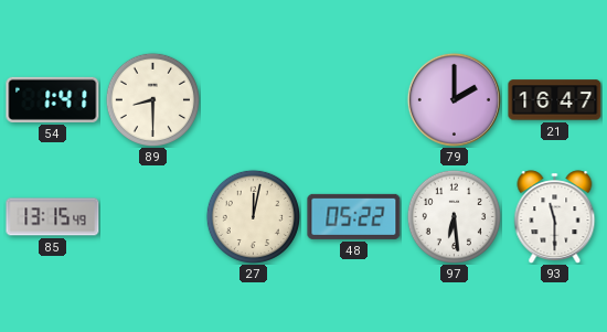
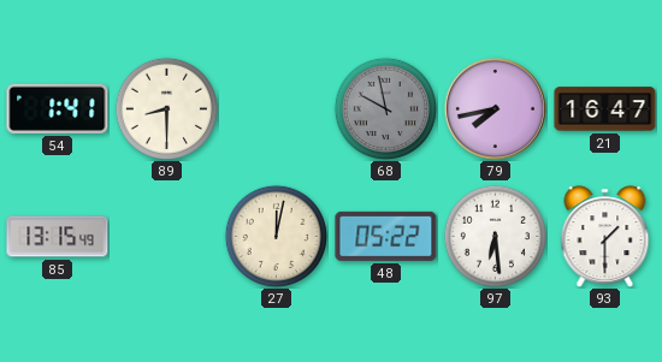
68: none -> 9:58 (385, 108)
79: 2:00 -> 7:43 (495, 108)
93: 11:30 -> 1:30 (605, 237)
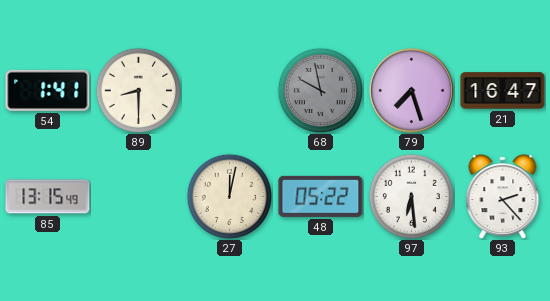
79: 7:43 -> 7:27 (411, 90)
93: 1:30 -> 2:23 (503, 197)
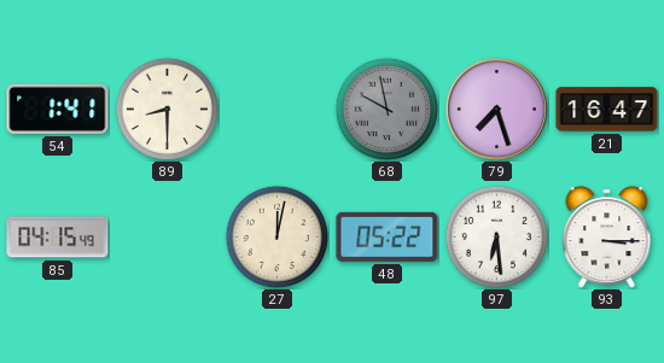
85: 13:15 -> 04:15 (58, 238)
93: 2:23 -> 3:15 (607, 238)
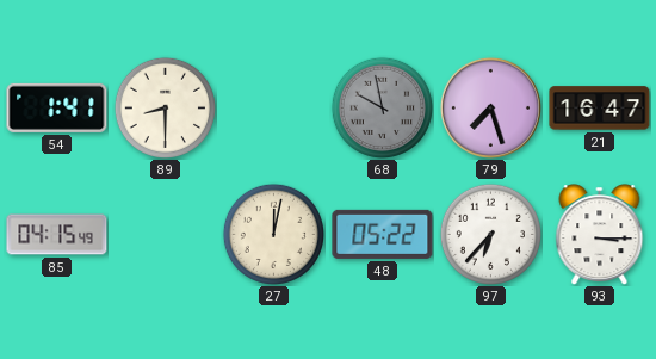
97: 6:29 -> 6:37 (490, 234)
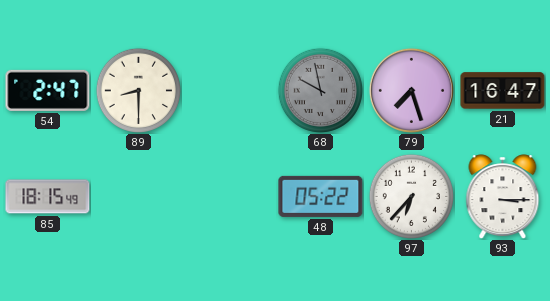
54: 1:41 -> 2:47 (48, 90)
85: 04:15 -> 18:15 (48, 197)
27: 12:02 -> none (273, 234)
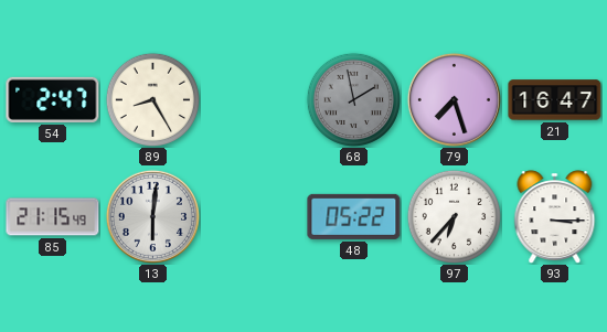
89: 8:30 -> 8:25 (152, 99)
68: 9:58 -> 1:58 (353, 99)
85: 18:15 -> 21:15 (53, 217)
13: none -> 6:01 (152, 216)
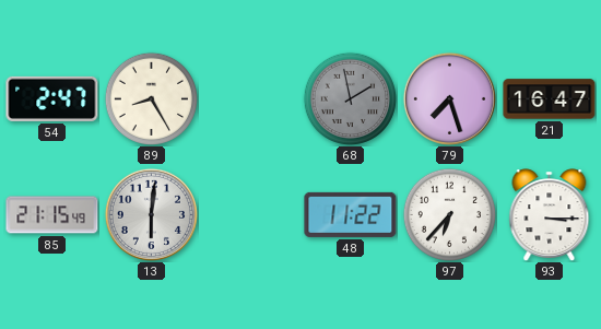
48: 05:22 -> 11:22 (351, 214)
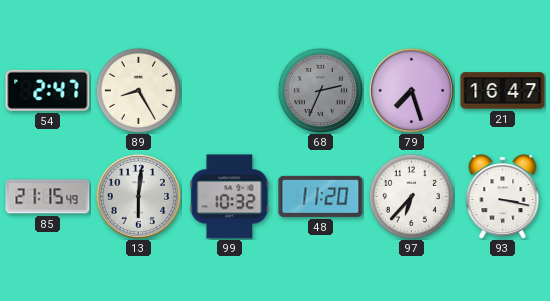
68: 1:58 -> 2:34 (320, 90)
99: none -> 10:32 (230, 197)
48: 11:22 -> 11:20 (321, 196)
93: 3:15 -> 3:17 (503, 197)
